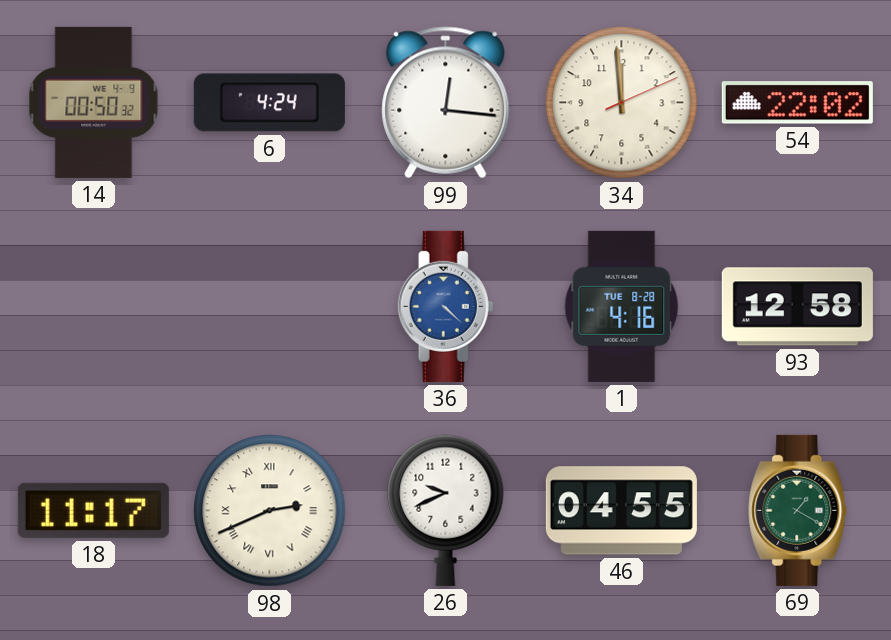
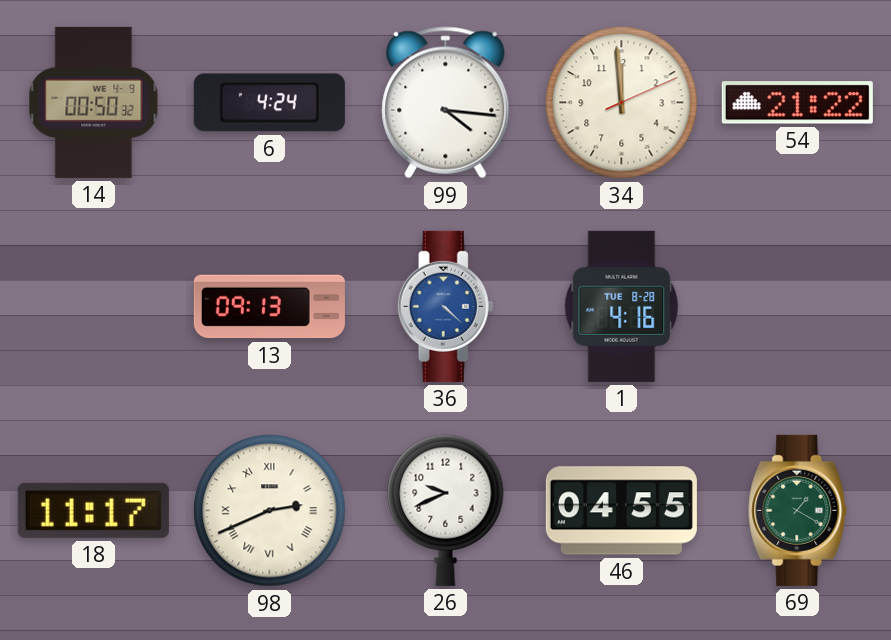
99: 12:16 -> 4:16 (446, 103)
54: 22:02 -> 21:22 (797, 103)
13: none -> 09:13 (269, 307)
93: 12:58 -> none (797, 307)
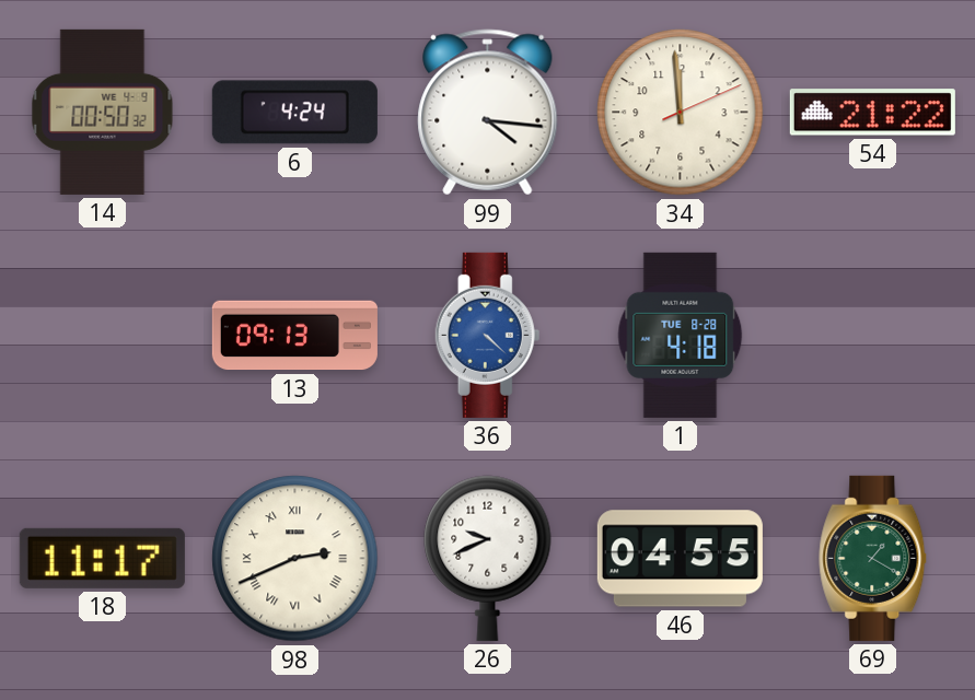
1: 4:16 -> 4:18 (681, 335)
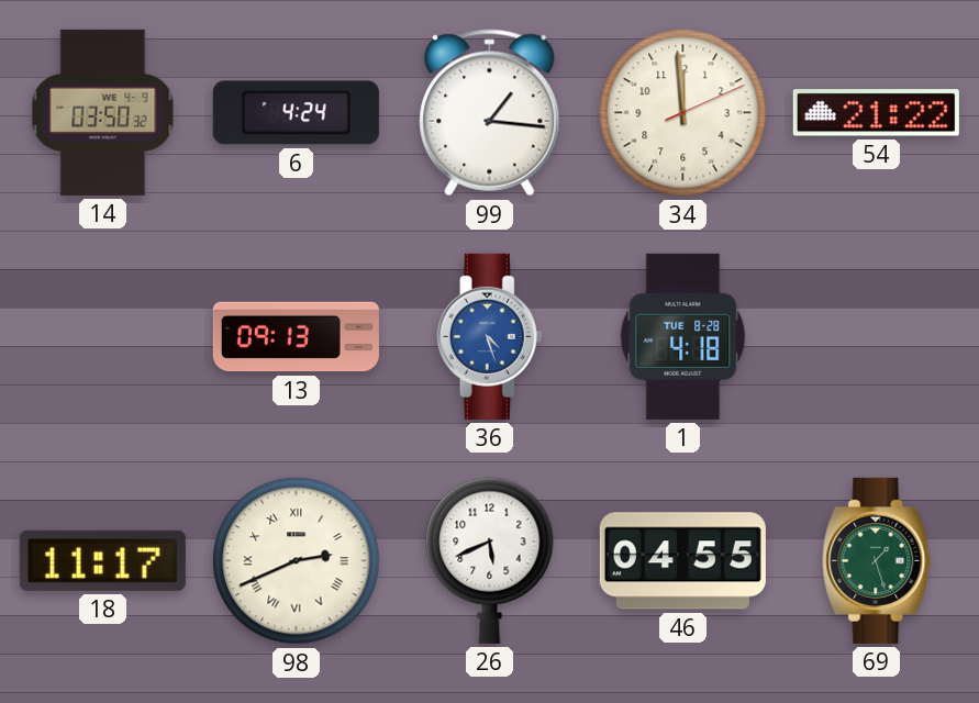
14: 00:50 -> 03:50 (103, 112)
99: 4:16 -> 1:16 (490, 113)
36: 4:22 -> 4:27 (490, 336)
26: 9:41 -> 5:41 (490, 560)
69: 1:20 -> 1:27 (877, 560)
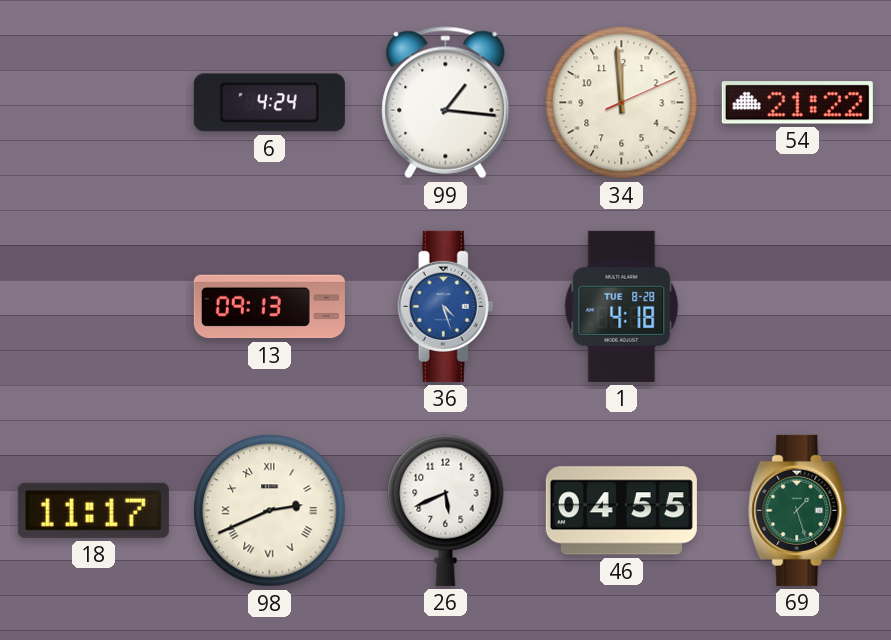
14: 03:50 -> none (103, 112)
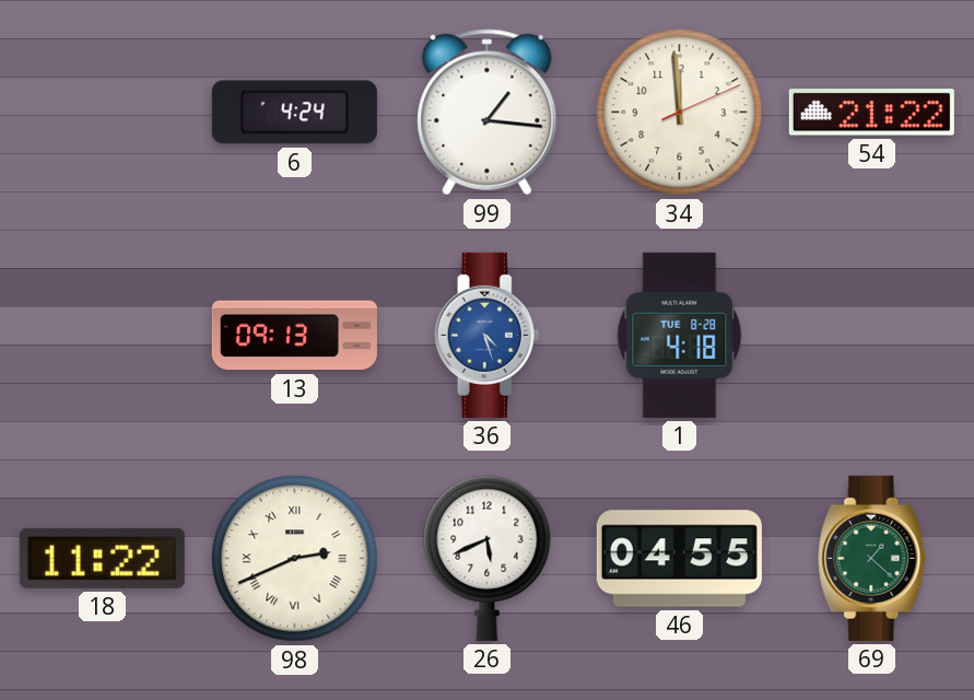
18: 11:17 -> 11:22 (102, 558)
69: 1:27 -> 1:22 (872, 558)
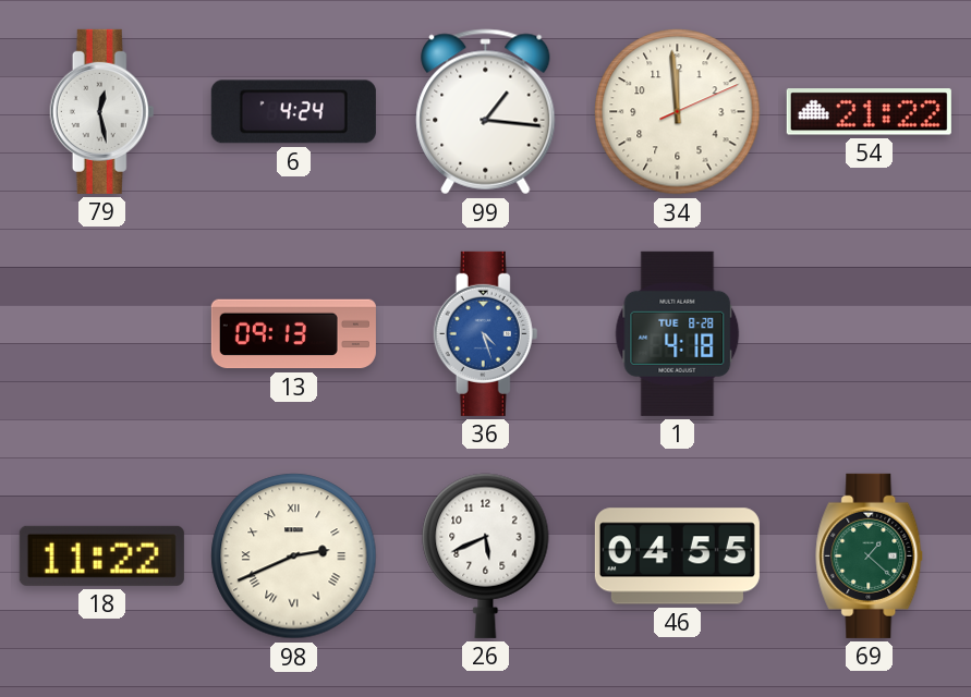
79: none -> 12:28 (102, 111)
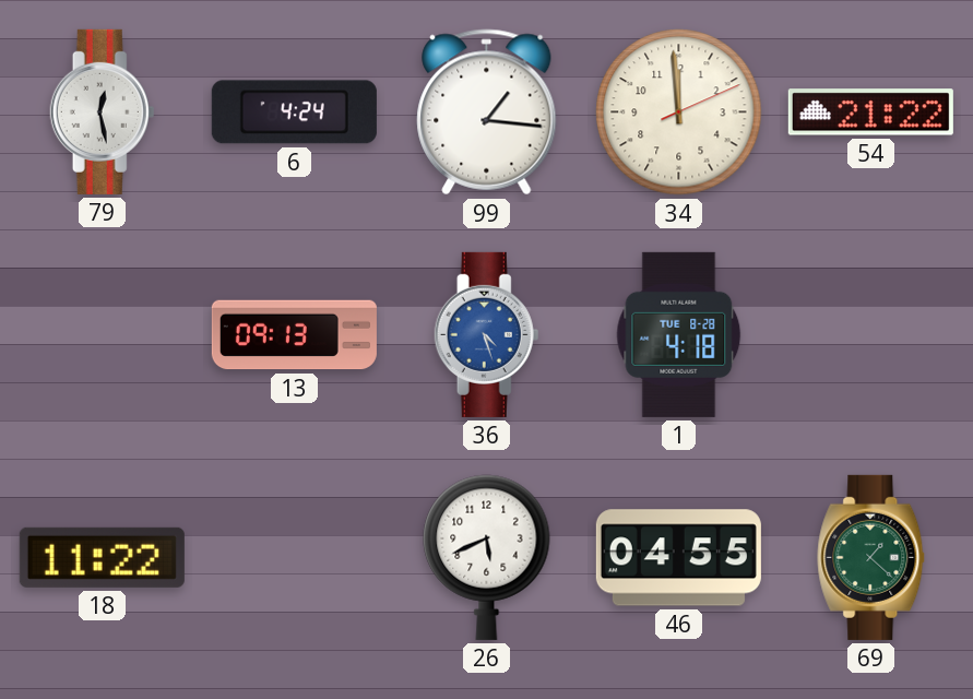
98: 2:41 -> none (294, 557)
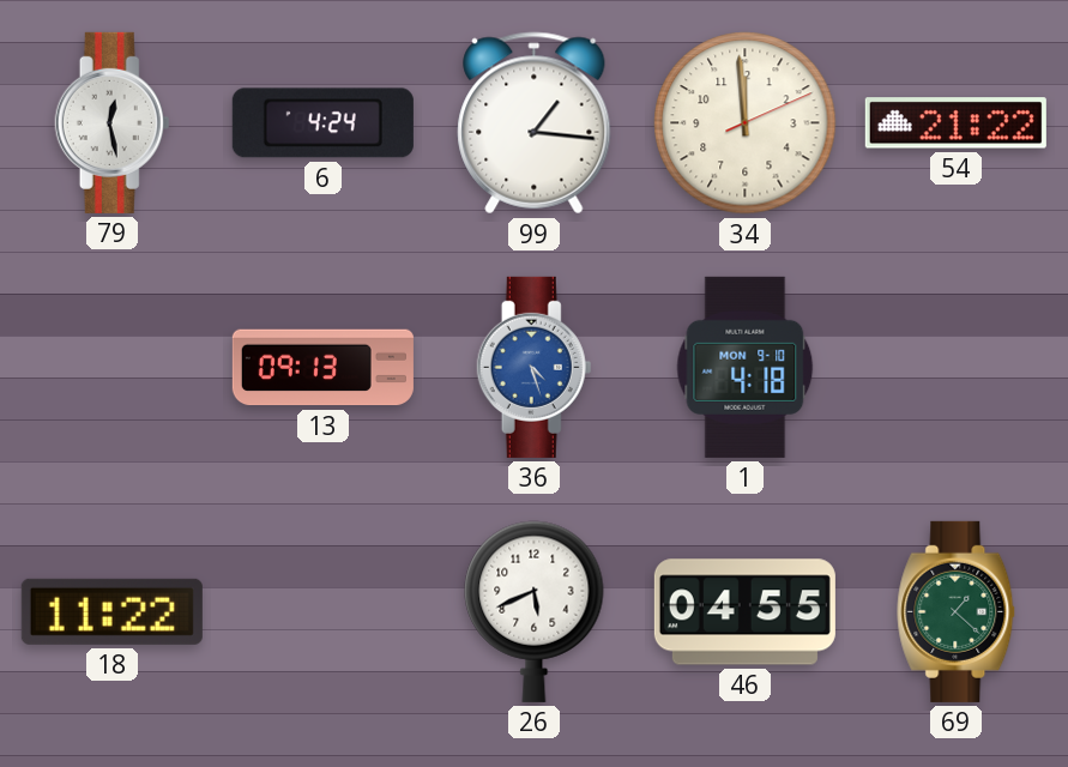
1 date: TUE 8-28 -> MON 9-10 (746, 367)
